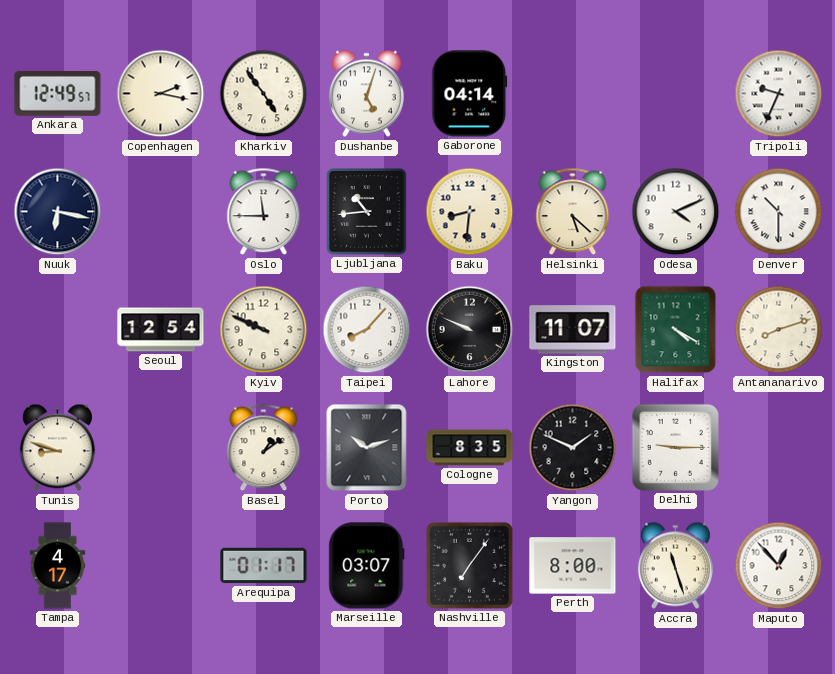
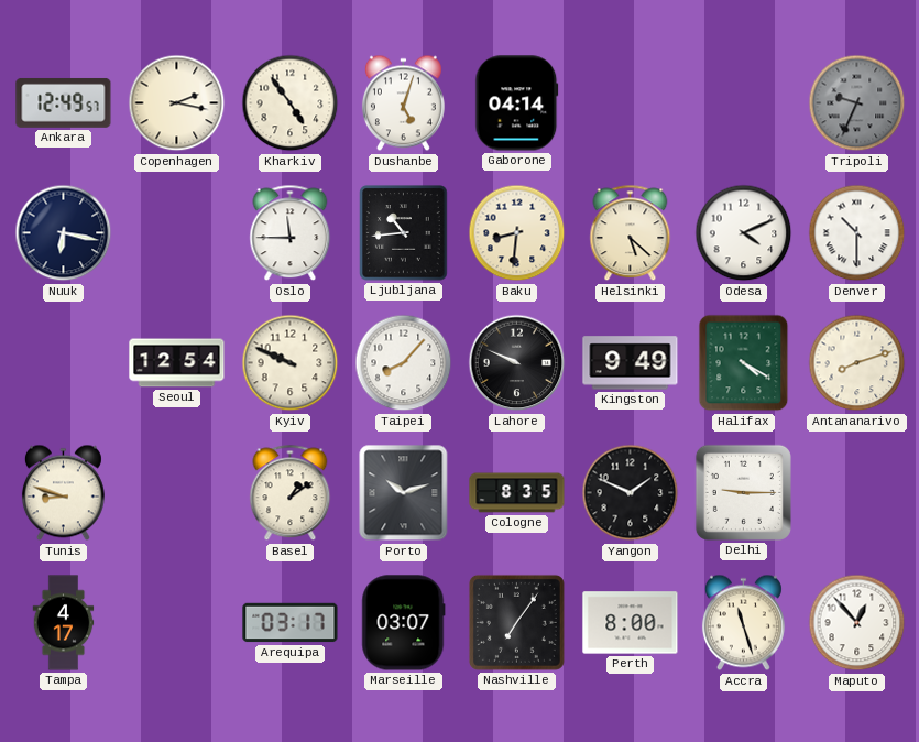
Tripoli dial: white -> grey (857, 103)
Kingston: 11:07 -> 9:49 (631, 363)
Arequipa: 01:17 -> 03:17 (291, 623)
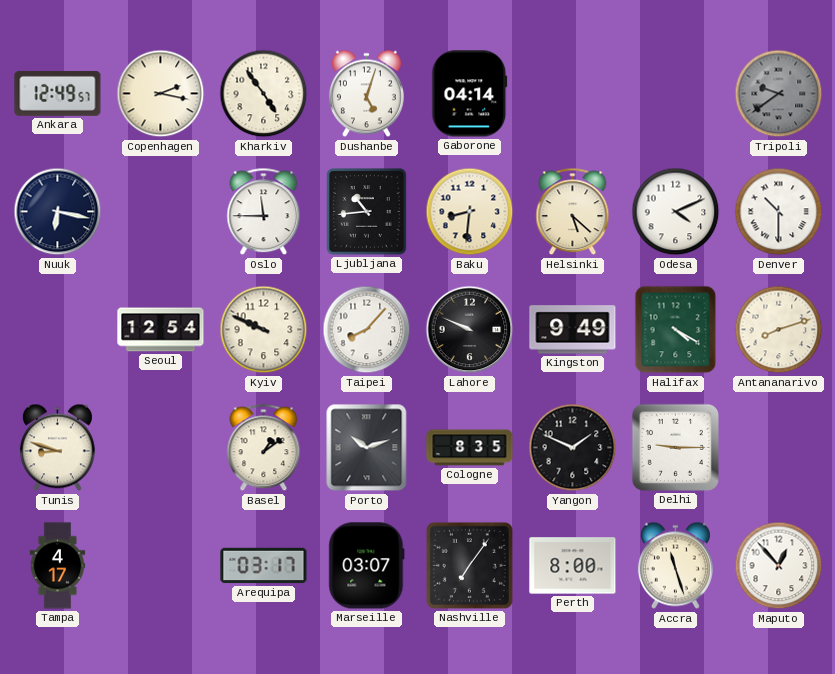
Tripoli: 9:34 -> 9:39 (779, 94)
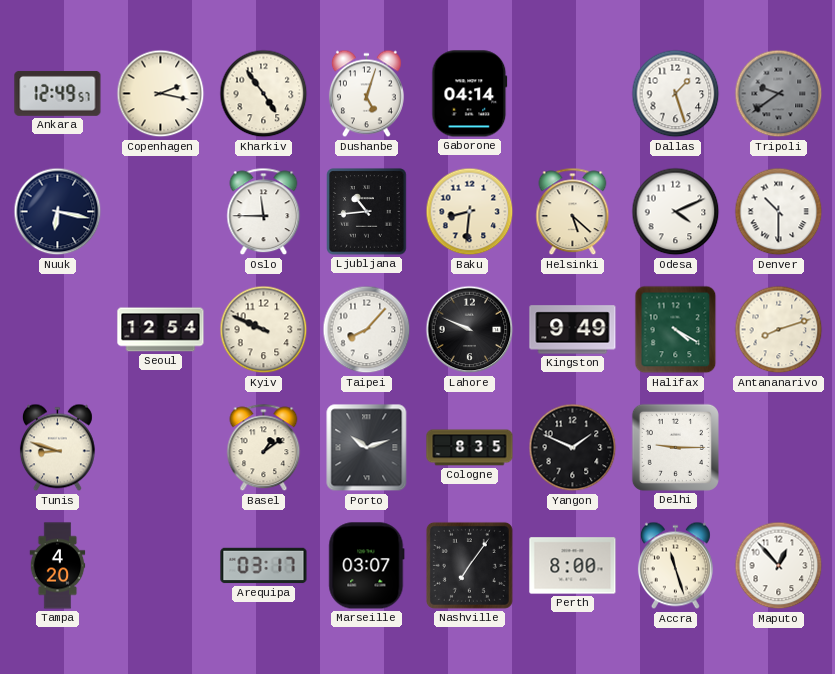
Dallas: none -> 1:27 (676, 94)
Tampa: 4:17 -> 4:20 (58, 566)
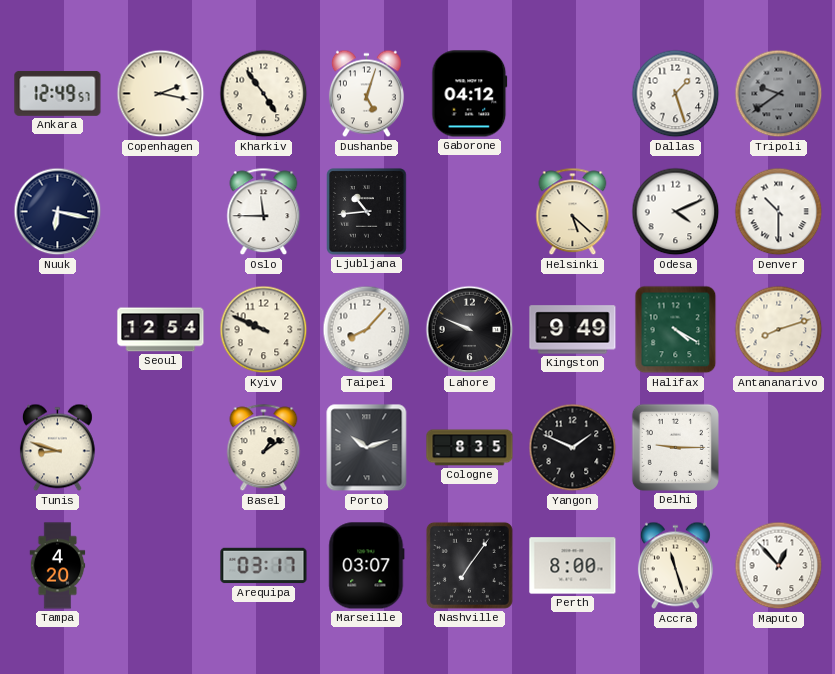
Gaborone: 04:14 -> 04:12 (470, 94)
Baku: 8:31 -> none (470, 212)
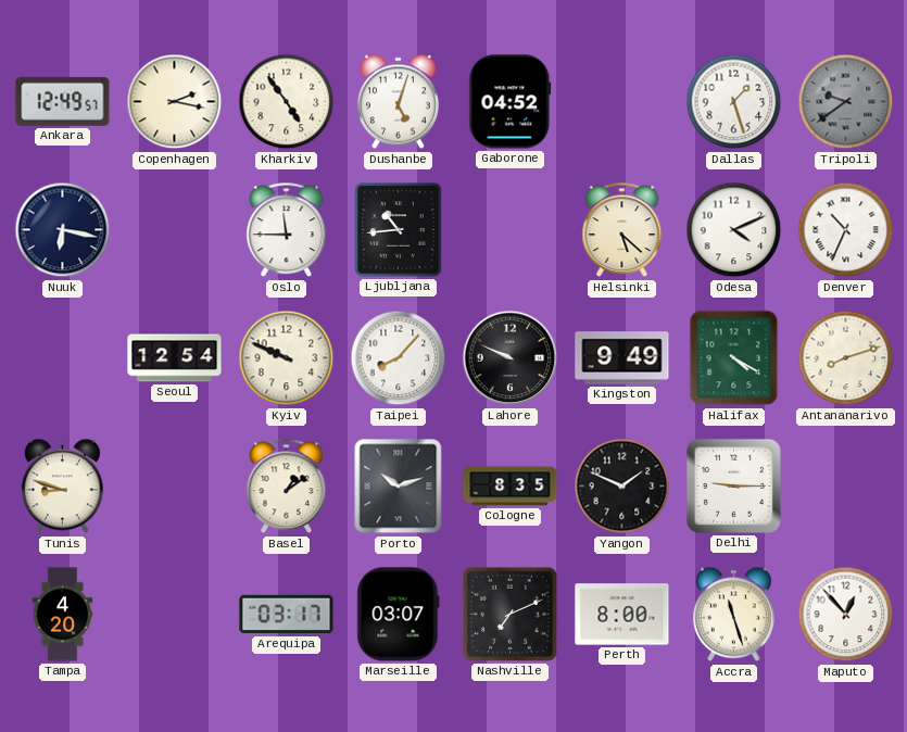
Gaborone: 04:12 -> 04:52 (511, 102)
Denver: 10:30 -> 10:34 (846, 230)
Nashville: 7:06 -> 7:11 (509, 614)
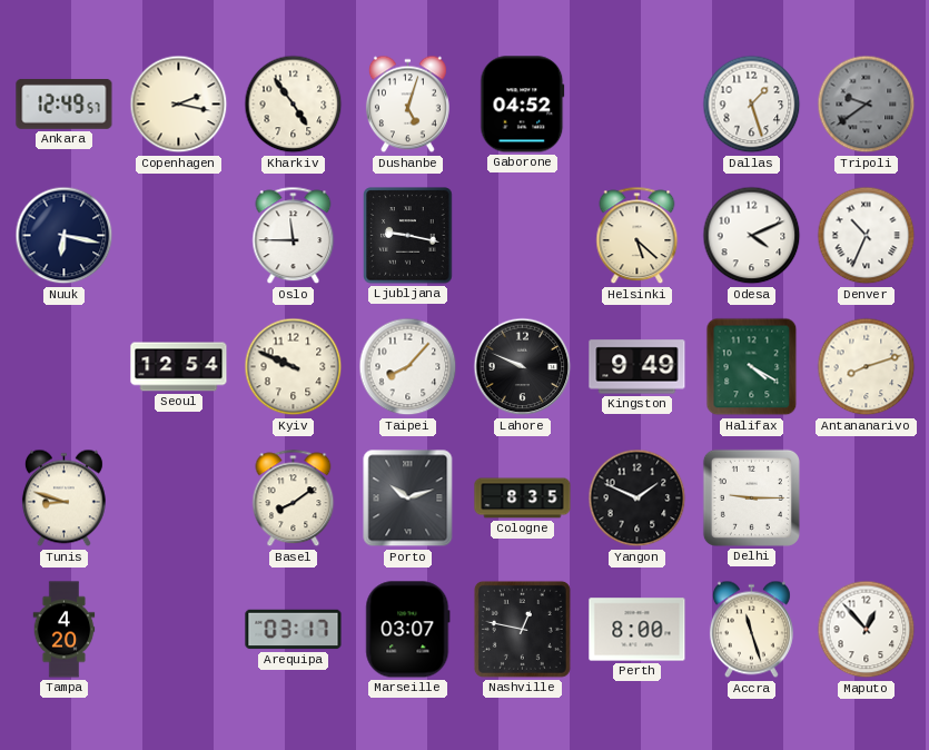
Ljubljana: 10:44 -> 9:17 (408, 236)
Basel: 1:09 -> 8:09 (294, 499)
Nashville: 7:11 -> 12:47 (522, 629)
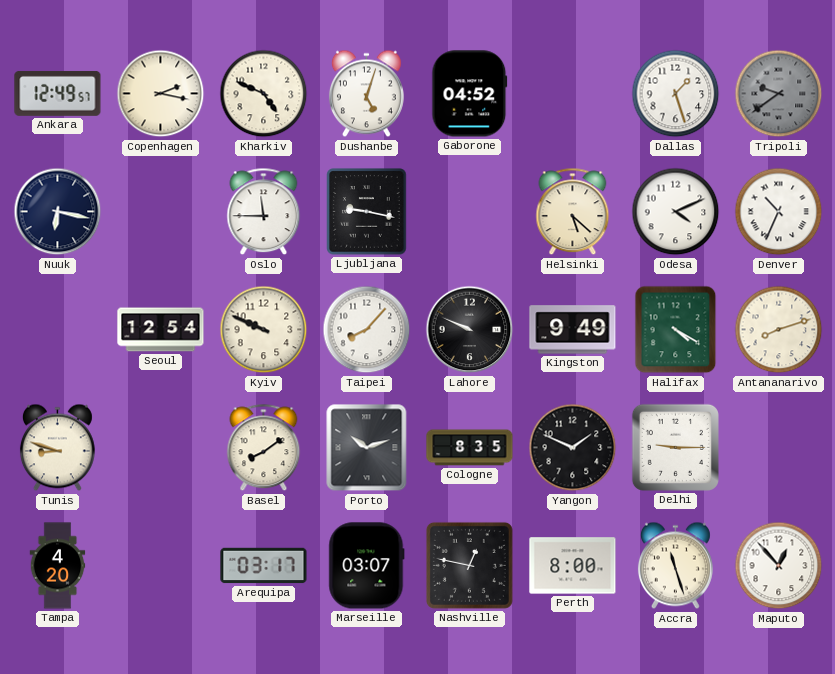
Kharkiv: 4:54 -> 4:49 (264, 94)
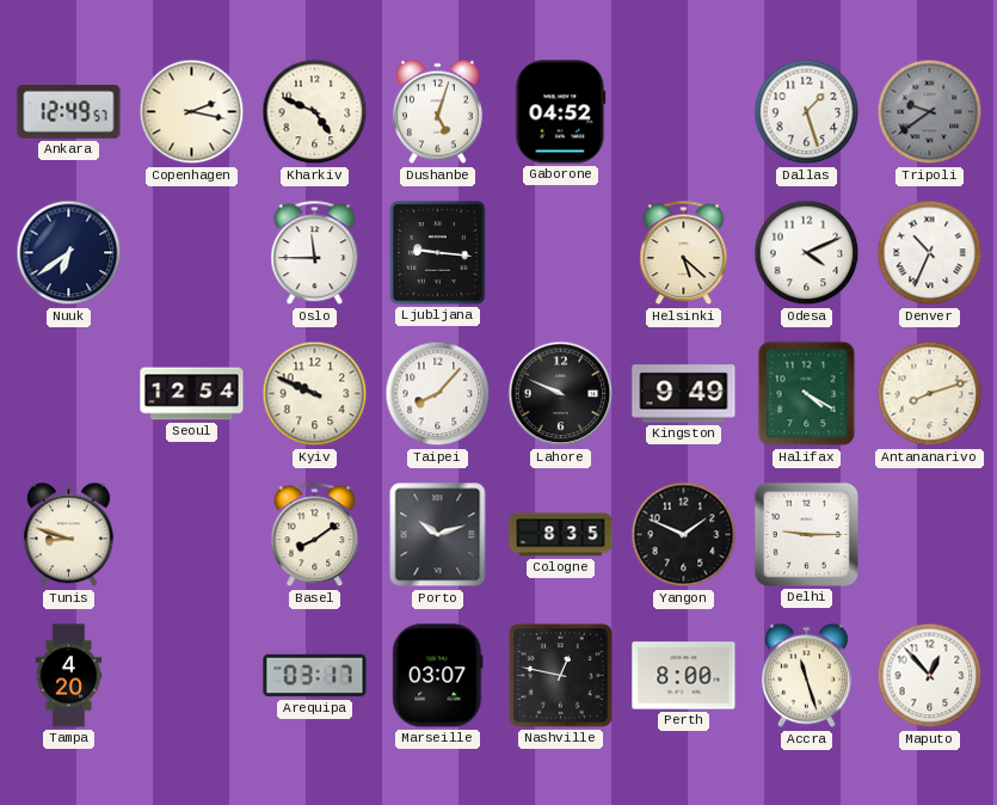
Nuuk: 6:17 -> 6:39 (69, 253)
Ljubljana: 9:17 -> 9:16 (438, 253)
